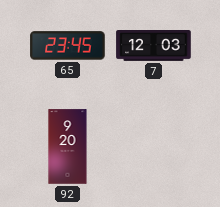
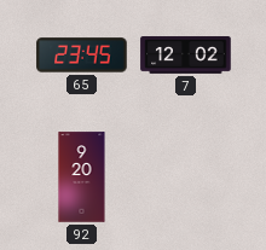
7: 12:03 -> 12:02 (186, 56)
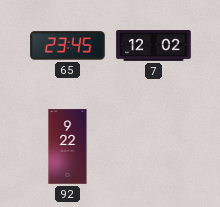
92: 9:20 -> 9:22 (68, 147)
